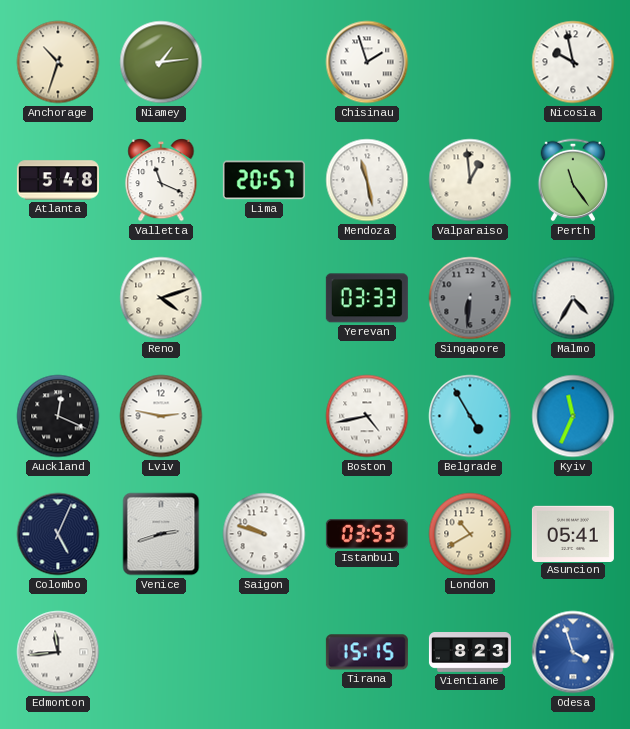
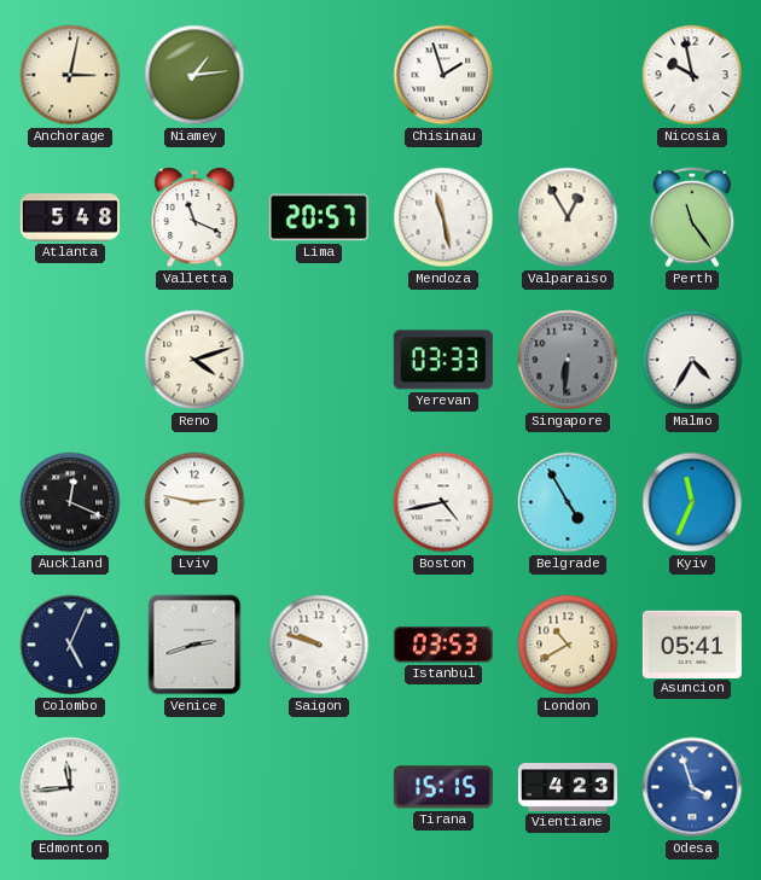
Anchorage: 10:33 -> 3:02 (70, 75)
Valparaiso: 12:59 -> 12:55 (568, 217)
Vientiane: 8:23 -> 4:23 (568, 788)
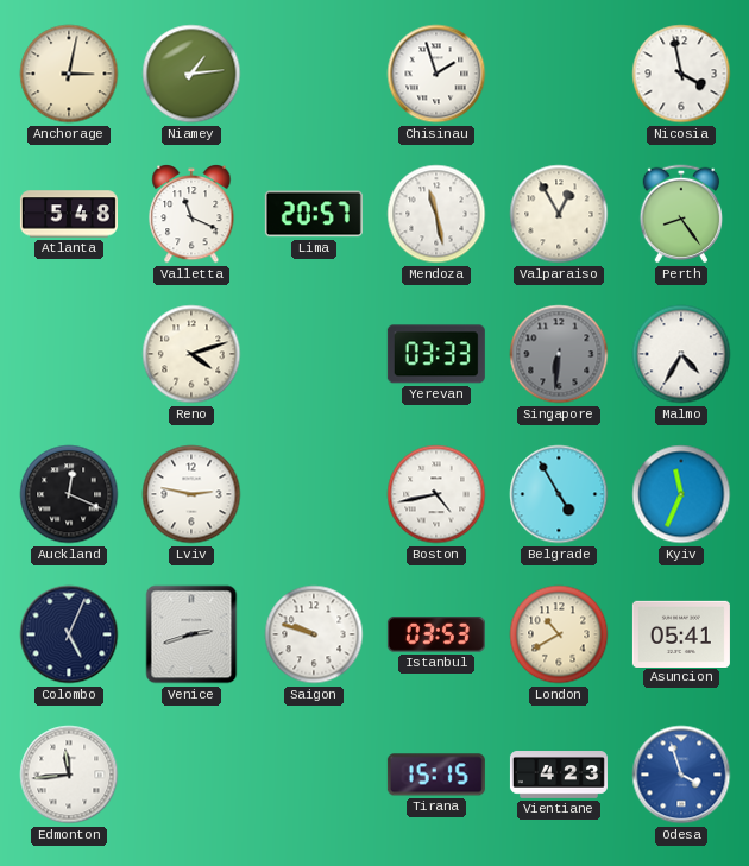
Nicosia: 9:58 -> 3:58 (681, 74)
Perth: 11:24 -> 8:24 (681, 214)
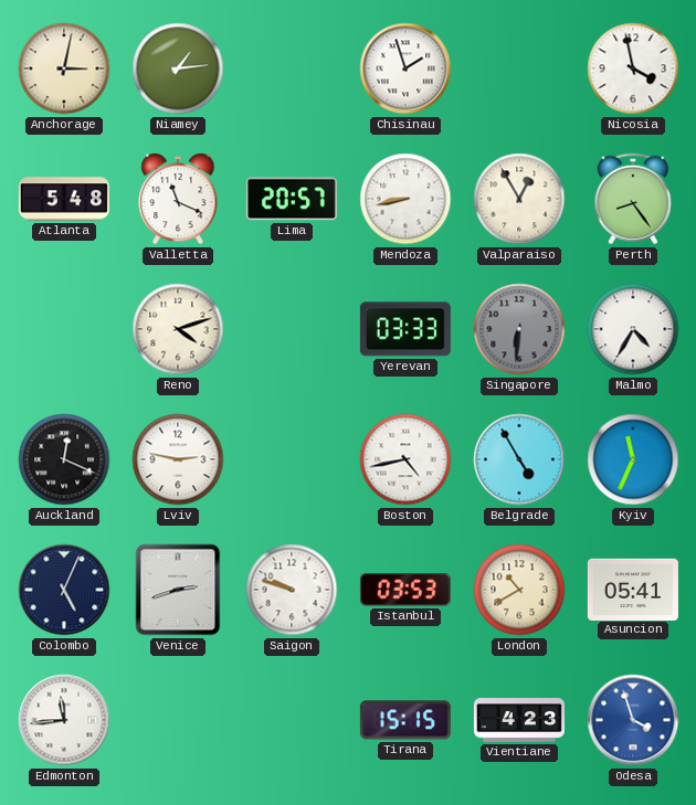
Mendoza: 11:28 -> 8:43 (405, 199)
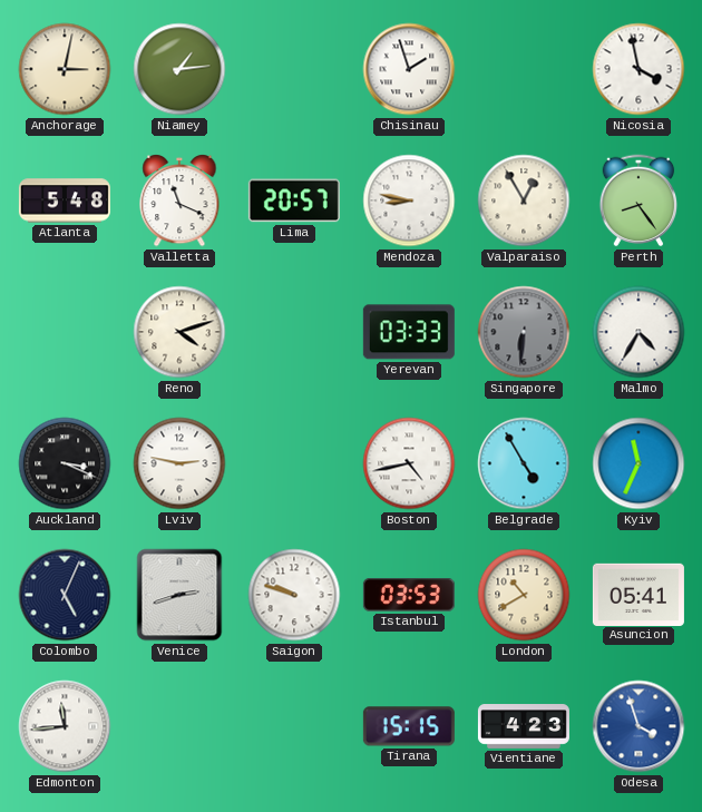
Mendoza: 8:43 -> 8:47 (409, 200)
Auckland: 12:19 -> 3:19 (65, 463)
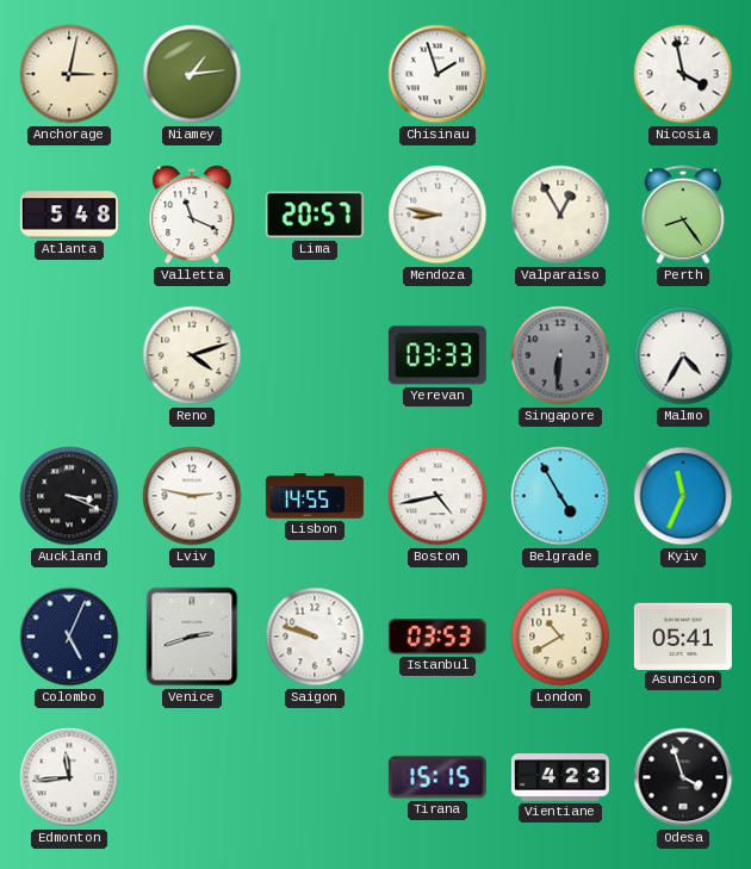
Lisbon: none -> 14:55 (315, 496)
Odesa dial: blue -> black (683, 777)
